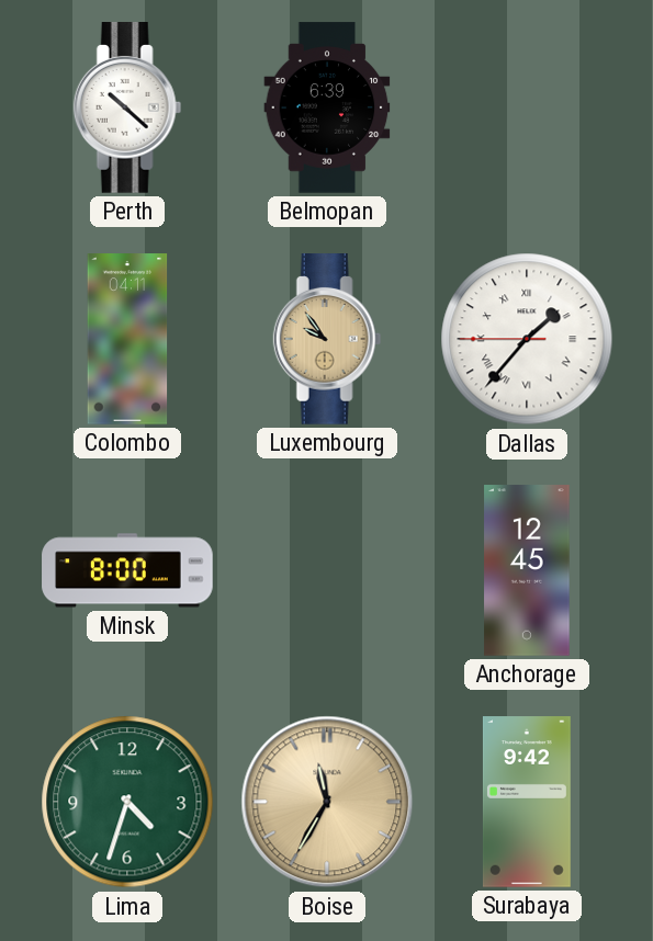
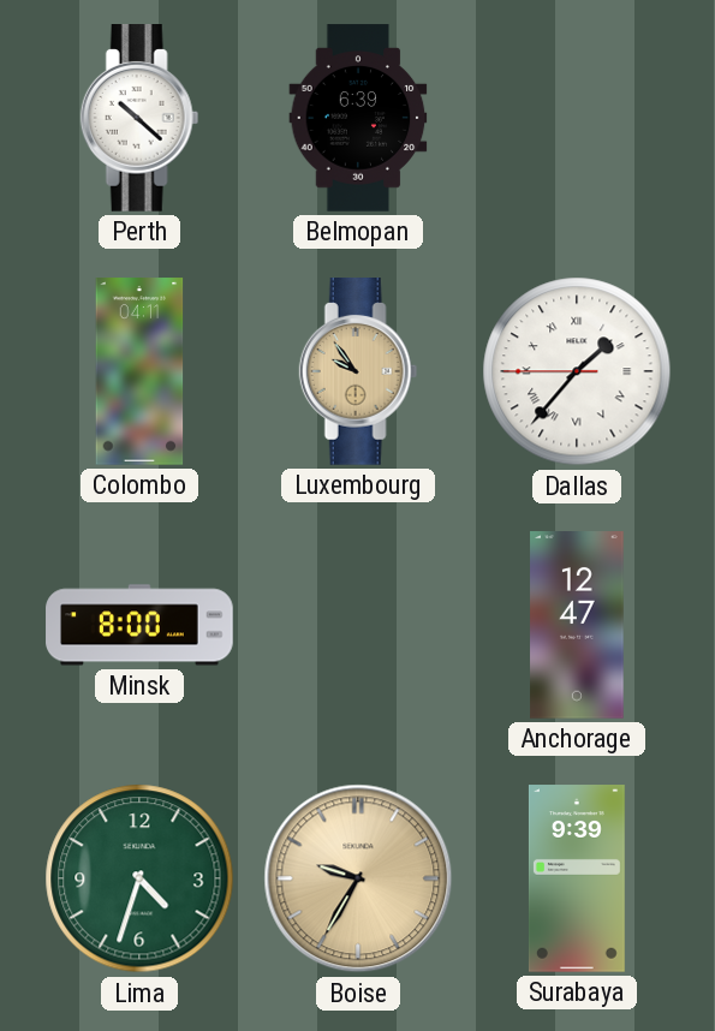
Anchorage: 12:45 -> 12:47 (577, 625)
Boise: 11:35 -> 9:35 (358, 878)
Surabaya: 9:42 -> 9:39 (577, 878)
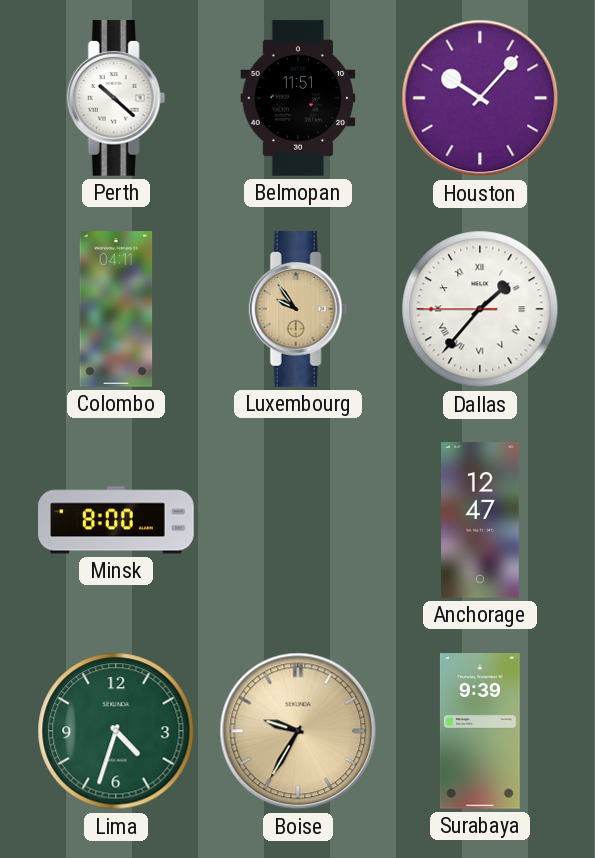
Belmopan: 6:39 -> 11:51 (298, 98)
Houston: none -> 10:07 (480, 98)
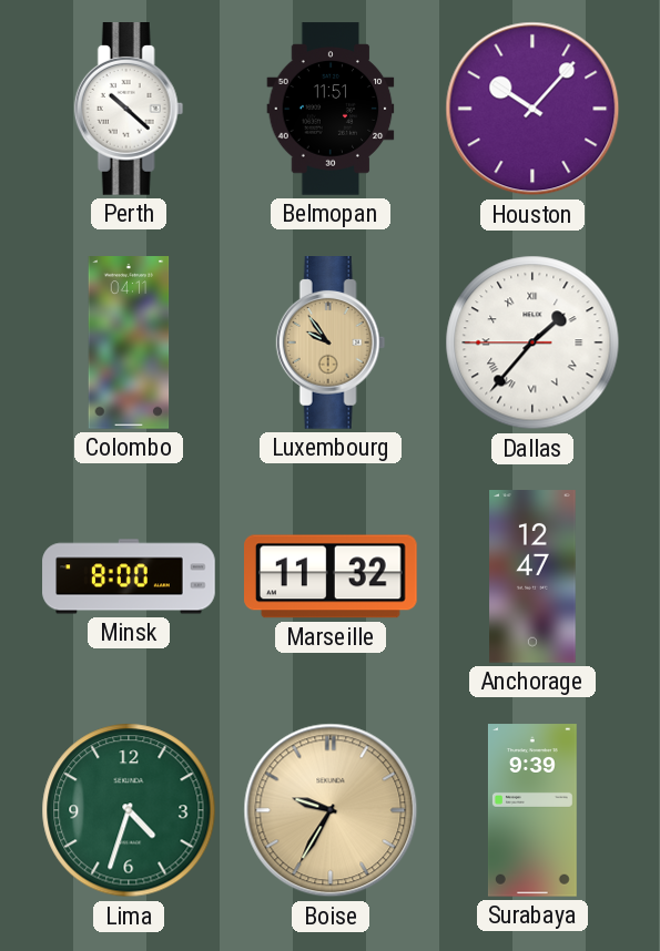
Marseille: none -> 11:32 (332, 576)
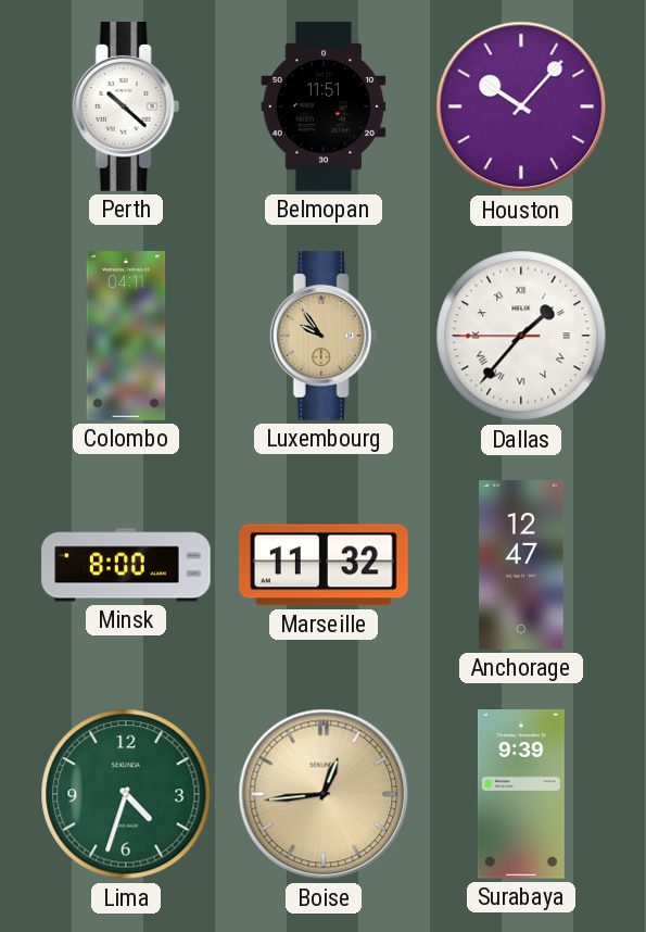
Boise: 9:35 -> 12:44 (324, 794)
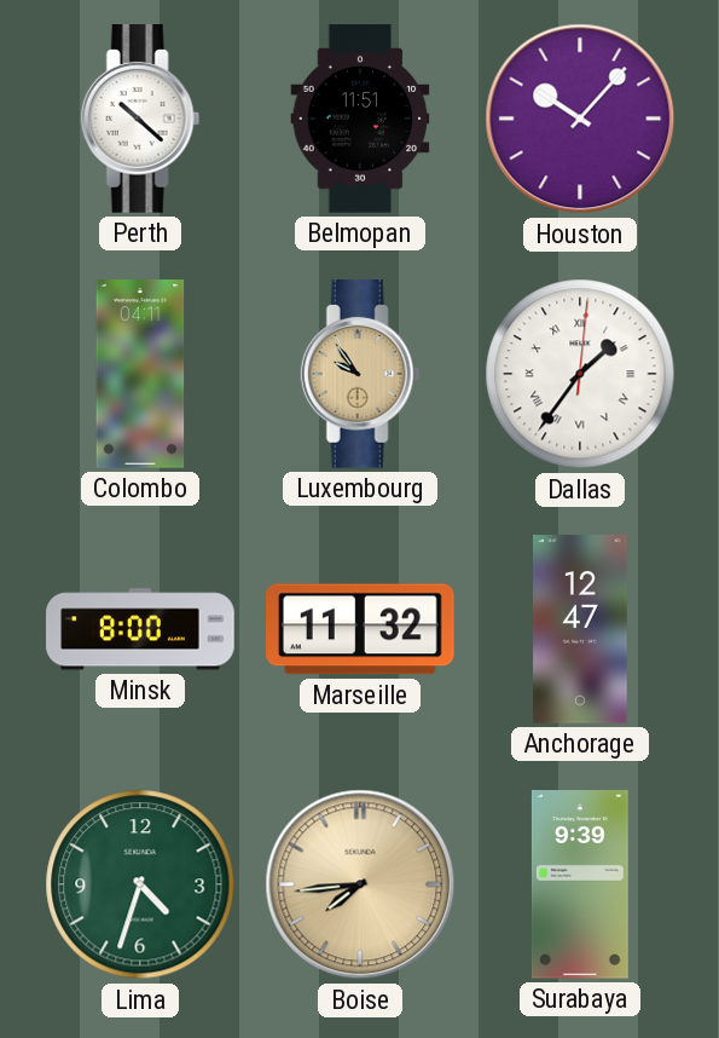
Dallas: 1:36:45 -> 1:36:01 (580, 374)
Boise: 12:44 -> 7:44 (360, 884)
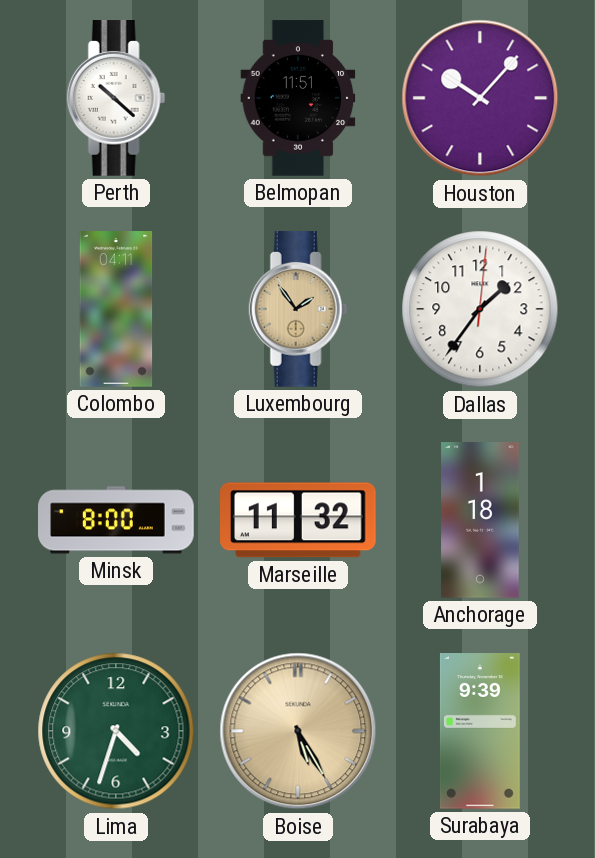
Luxembourg: 9:54 -> 1:54 (298, 310)
Dallas numerals: Roman -> Arabic (480, 309)
Anchorage: 12:47 -> 1:18 (480, 520)
Boise: 7:44 -> 5:25 (298, 731)
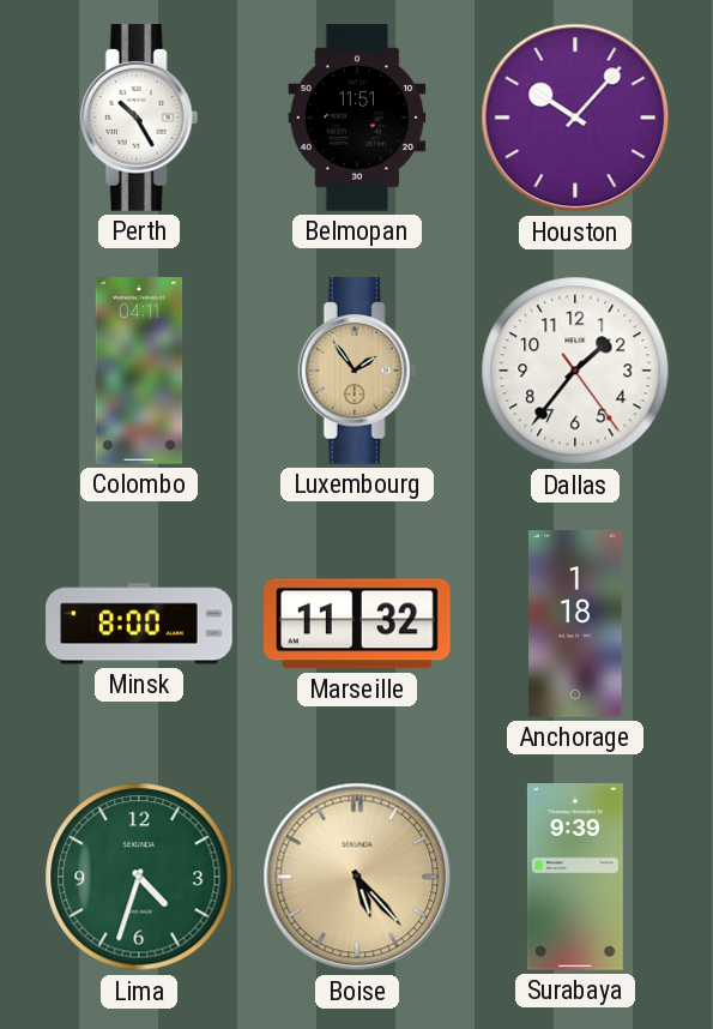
Perth: 10:22 -> 10:25 (139, 119)
Dallas: 1:36:01 -> 1:36:24 (575, 371)
Boise: 5:25 -> 5:23 (357, 877)
